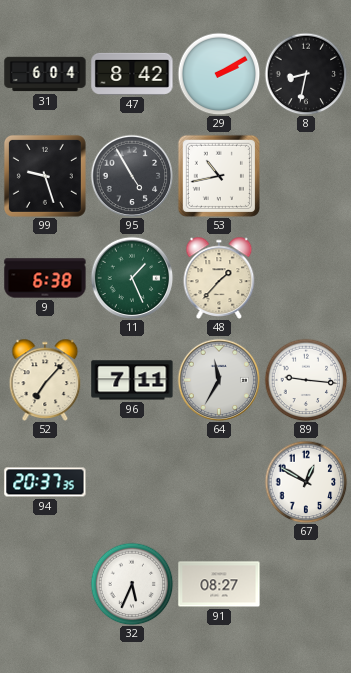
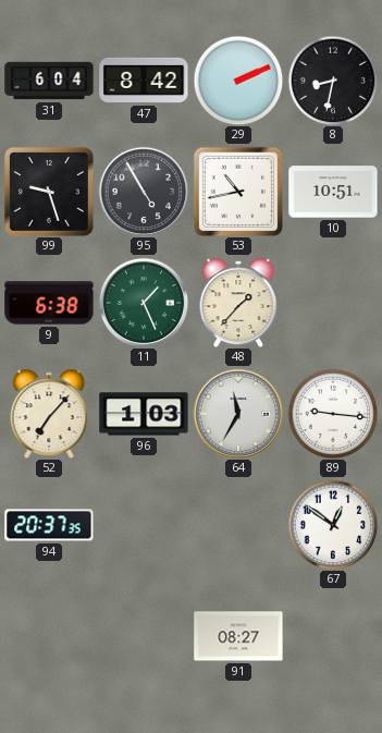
29: 2:10 -> 2:11 (238, 81)
10: none -> 10:51 (333, 192)
96: 7:11 -> 1:03 (144, 414)
67: 12:50 -> 12:51 (333, 525)
32: 5:34 -> none (132, 584)
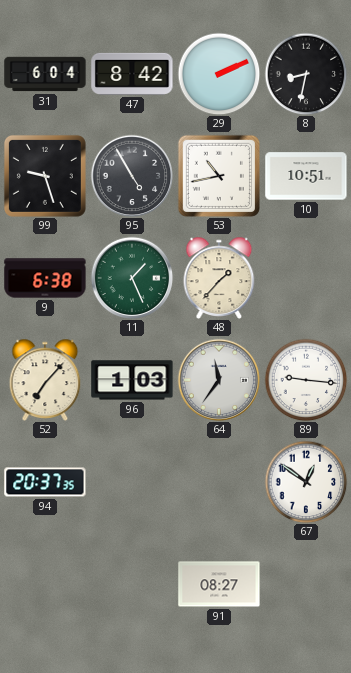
64: 11:35 -> 11:36 (219, 380)
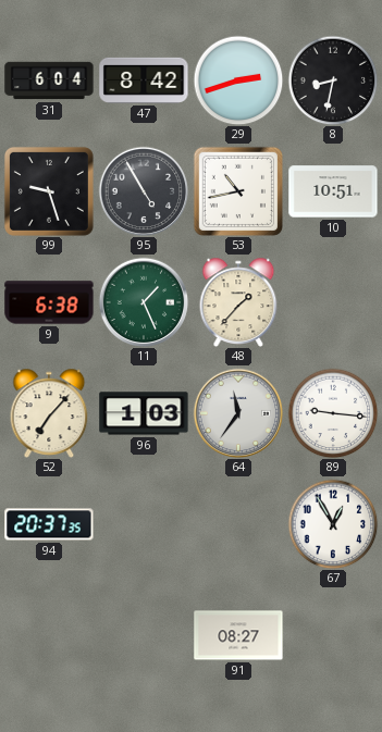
29: 2:11 -> 2:42 (238, 80)
67: 12:51 -> 12:55 (333, 524)
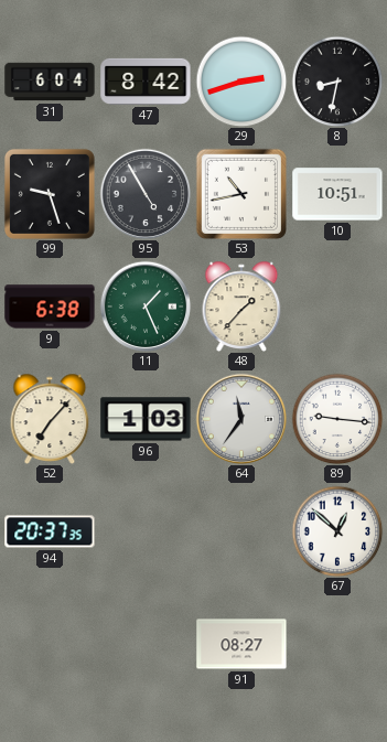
67: 12:55 -> 12:52 (337, 531)
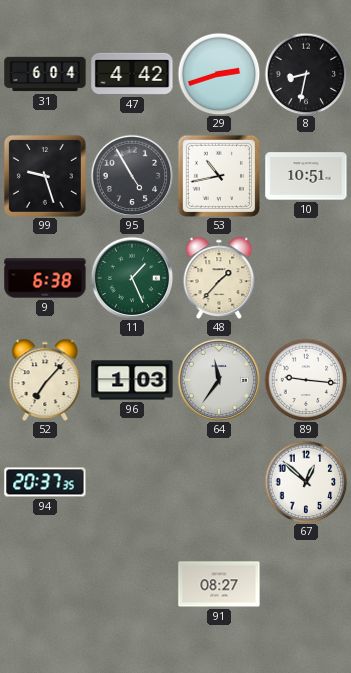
47: 8:42 -> 4:42 (132, 74)
